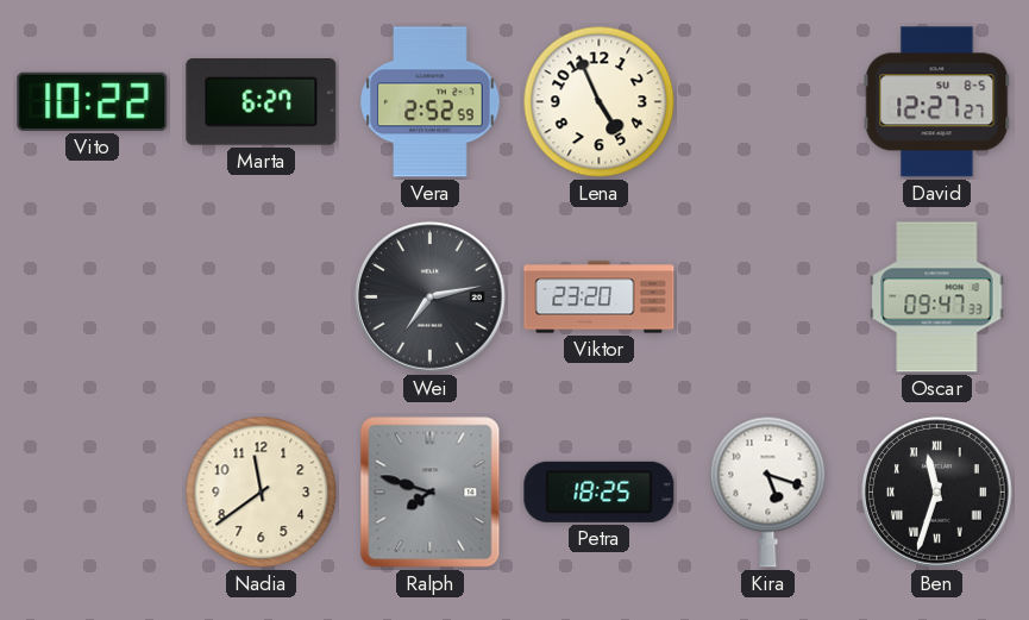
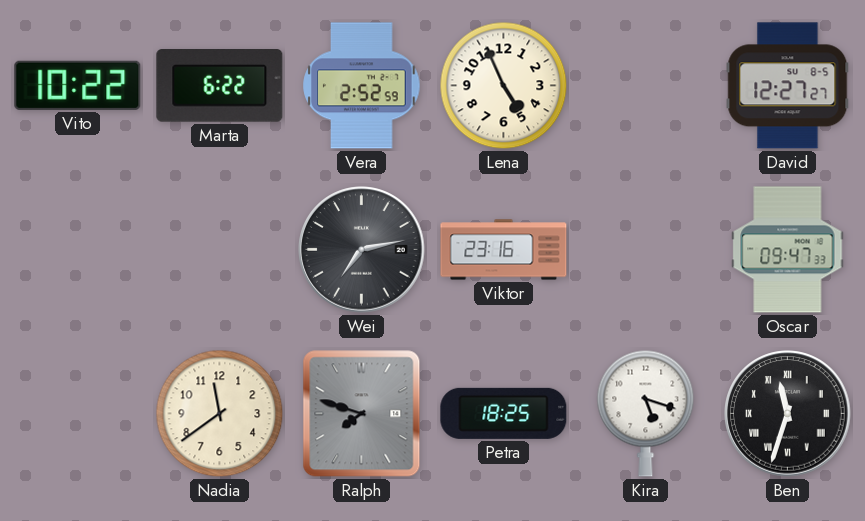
Marta: 6:27 -> 6:22 (220, 86)
Viktor: 23:20 -> 23:16 (504, 250)
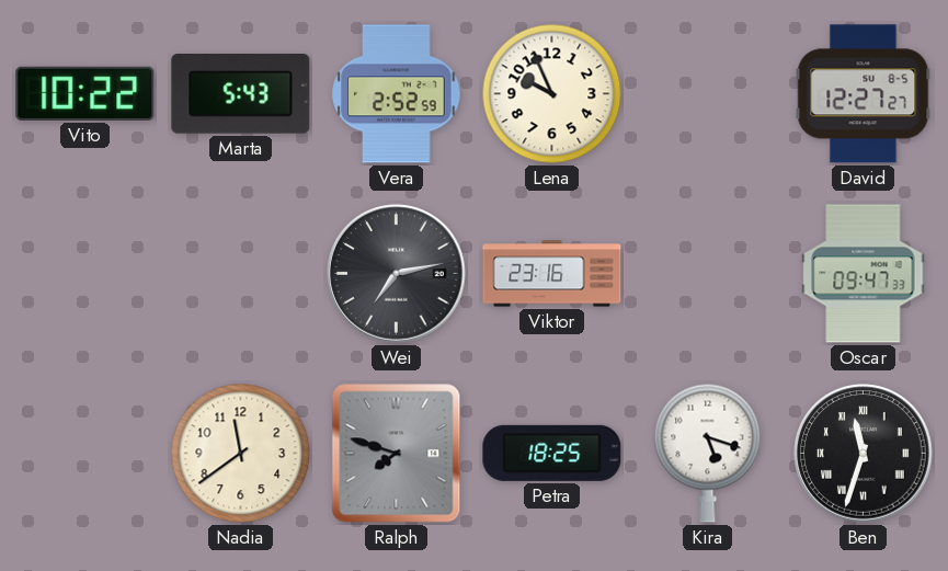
Marta: 6:22 -> 5:43 (241, 94)
Lena: 4:56 -> 9:56 (552, 94)
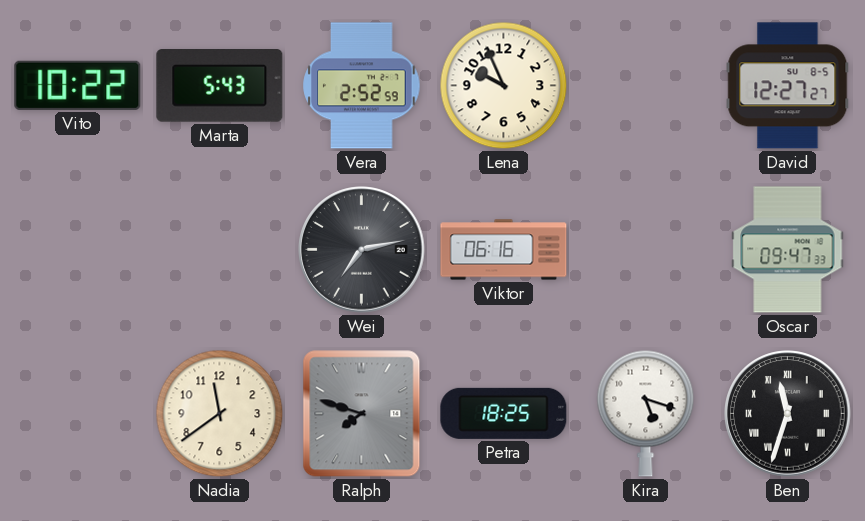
Viktor: 23:16 -> 06:16 (504, 250)
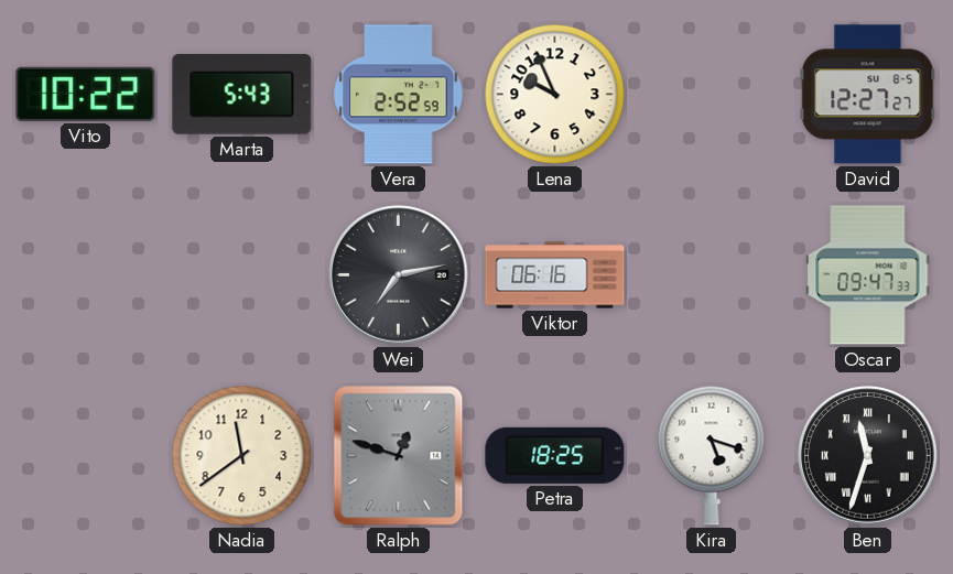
Ralph: 7:48 -> 12:48 (399, 456)
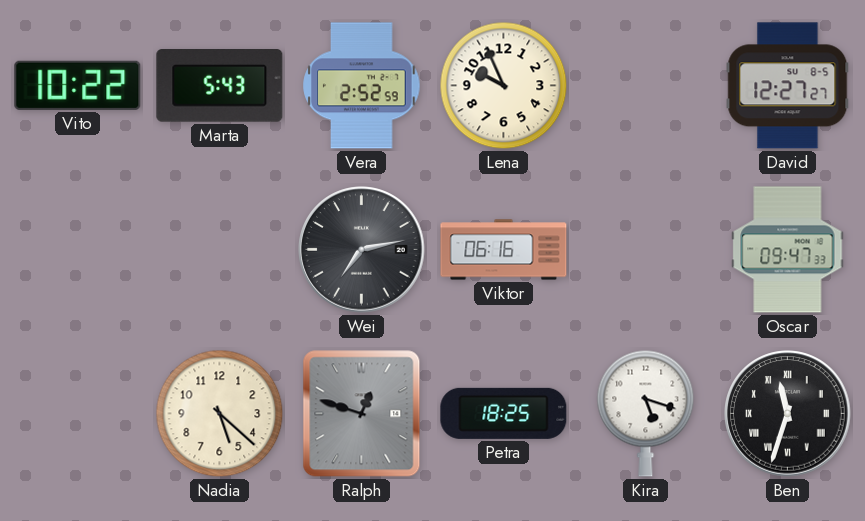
Nadia: 11:39 -> 5:22 (220, 414)
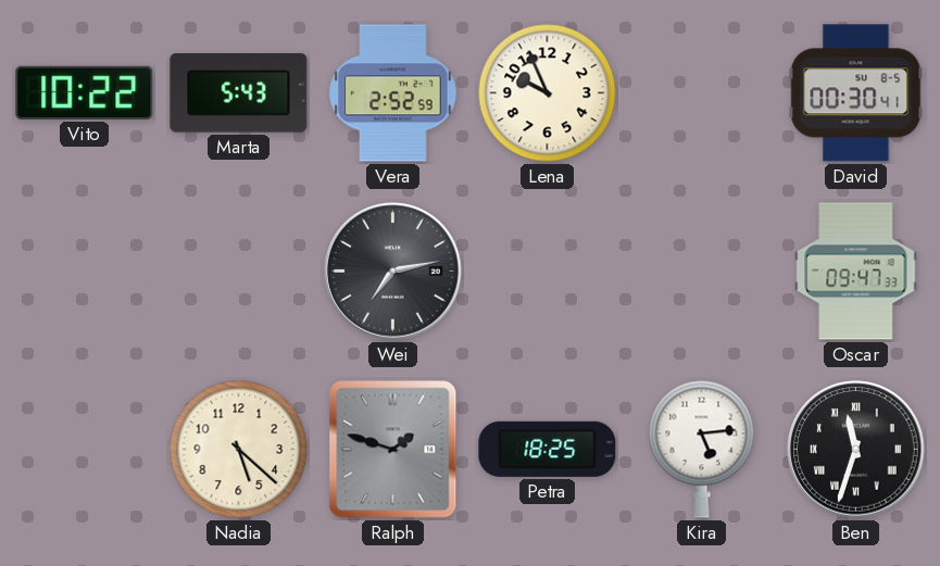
David: 12:27 -> 00:30 (856, 93)
Viktor: 06:16 -> none (504, 250)
Ralph: 12:48 -> 1:48 (393, 450)
Kira: 5:18 -> 5:14 (702, 449)
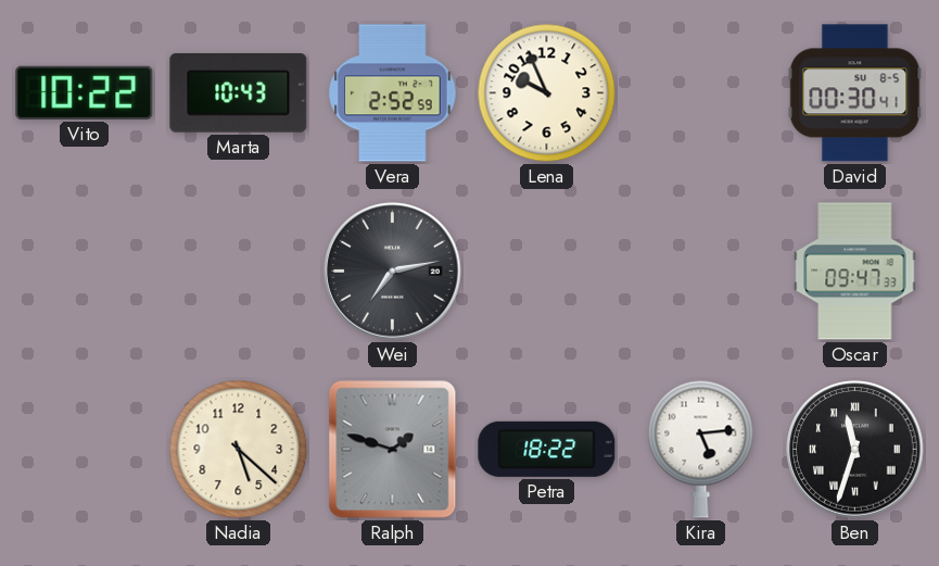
Marta: 5:43 -> 10:43 (239, 93)
Petra: 18:25 -> 18:22 (547, 449)
